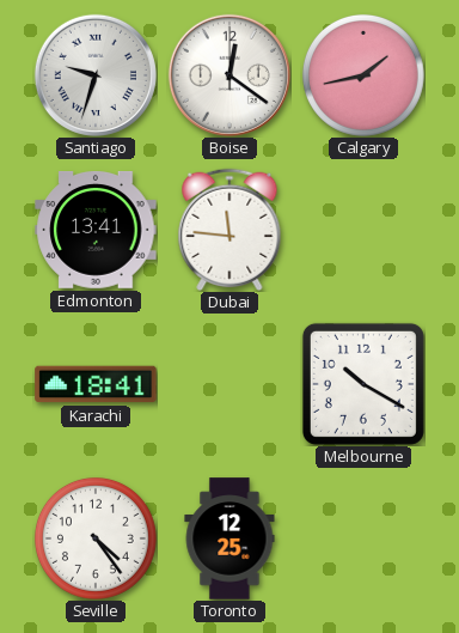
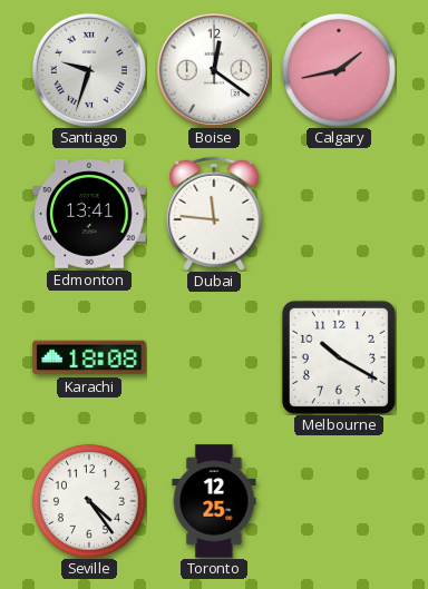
Karachi: 18:41 -> 18:08 (89, 357)
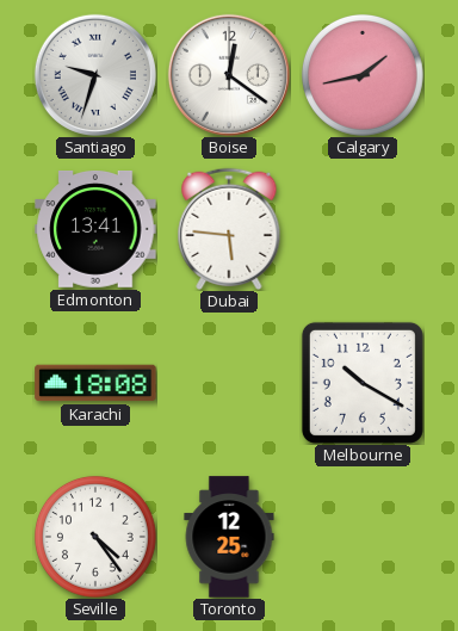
Dubai: 11:46 -> 5:46 (229, 229)
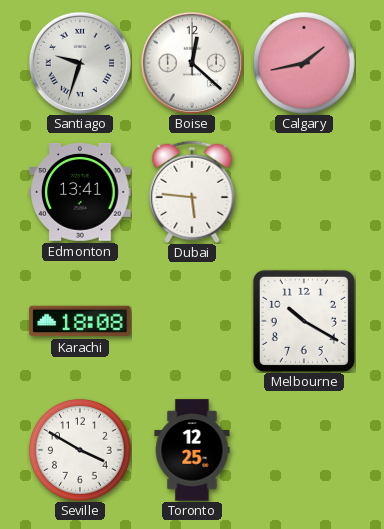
Boise: 12:21 -> 12:22 (192, 63)
Seville: 4:24 -> 3:50 (80, 450)
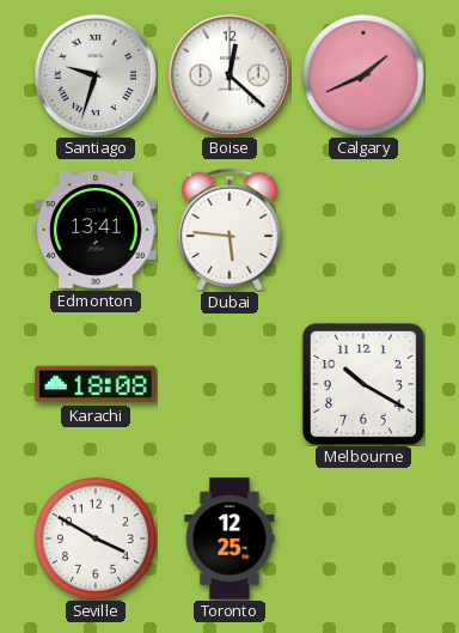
Calgary: 1:43 -> 1:41 (363, 75)
